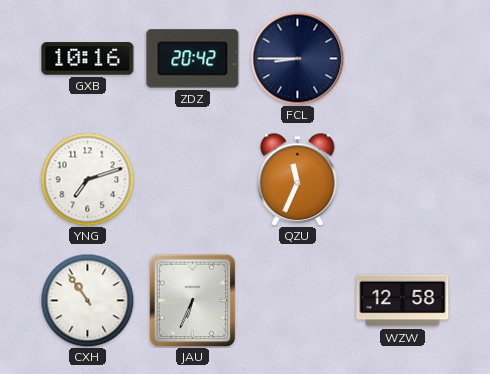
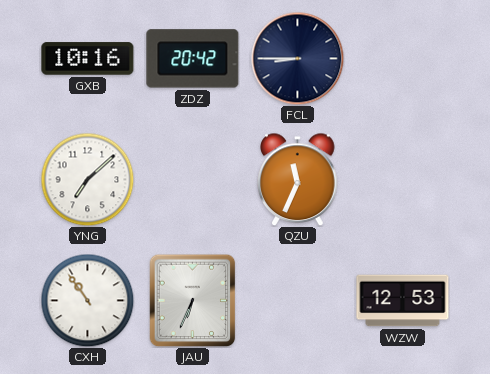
YNG: 7:12 -> 7:08 (87, 179)
WZW: 12:58 -> 12:53 (403, 301)
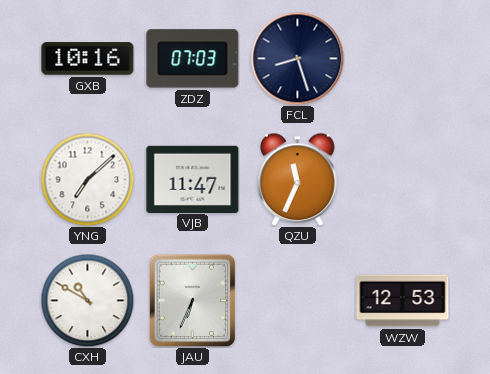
ZDZ: 20:42 -> 07:03 (193, 59)
FCL: 8:45 -> 8:27 (297, 58)
VJB: none -> 11:47 (193, 179)
CXH: 10:54 -> 10:50 (87, 300)
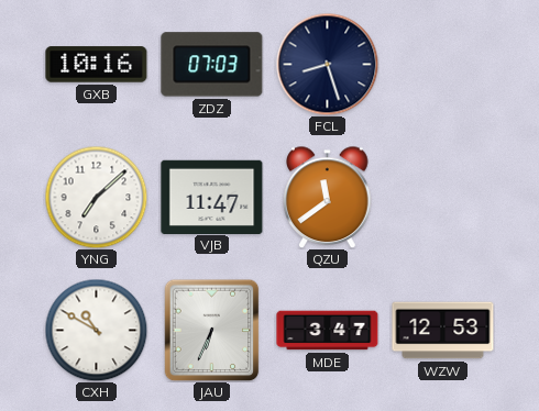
QZU: 11:34 -> 11:39 (328, 197)
MDE: none -> 3:47 (328, 331)
